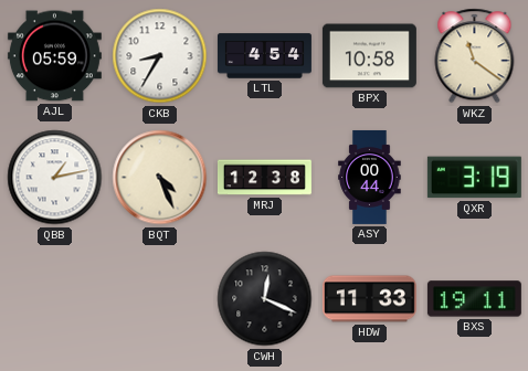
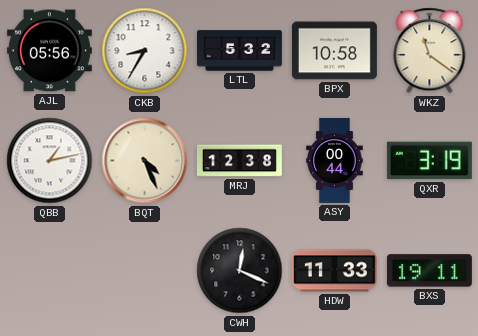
AJL: 05:59 -> 05:56 (49, 51)
LTL: 4:54 -> 5:32 (239, 51)
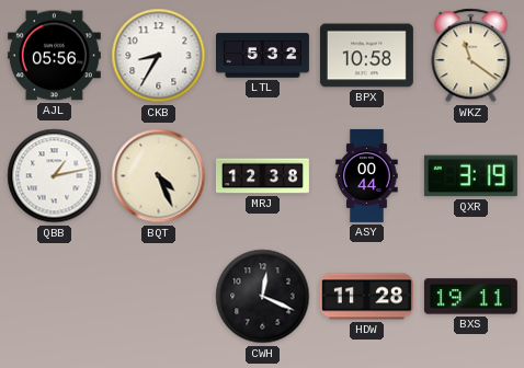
HDW: 11:33 -> 11:28 (366, 297)
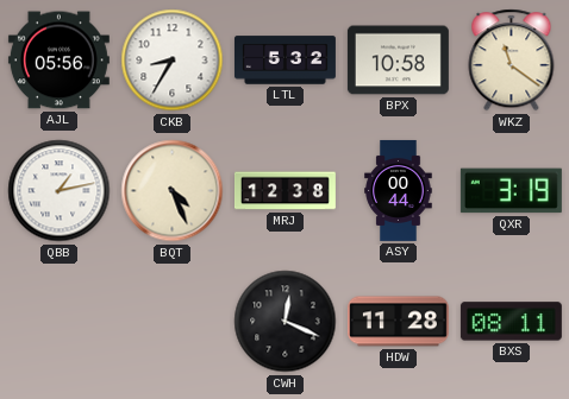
BXS: 19:11 -> 08:11 (511, 322)
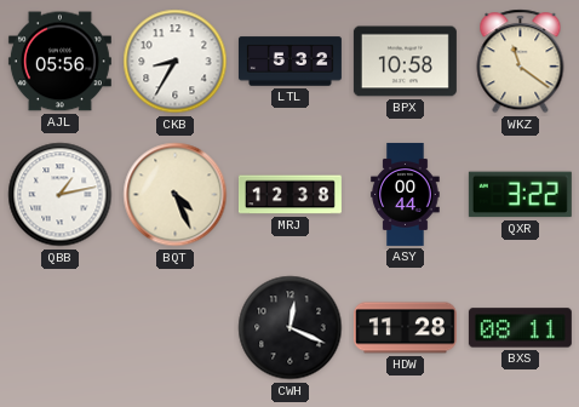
QXR: 3:19 -> 3:22 (520, 195)
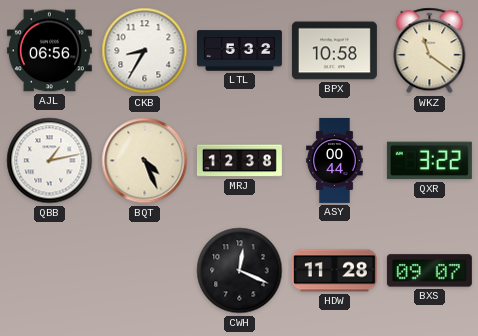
AJL: 05:56 -> 06:56 (49, 51)
BXS: 08:11 -> 09:07 (429, 271)
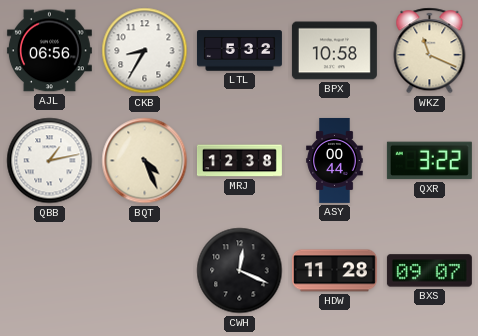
WKZ: 11:21 -> 11:19 (430, 51)
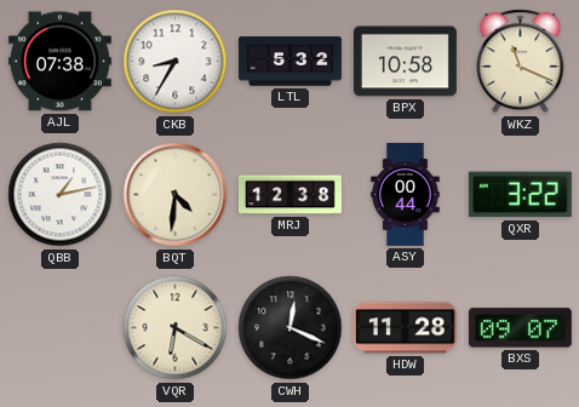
AJL: 06:56 -> 07:38 (59, 62)
BQT: 4:26 -> 4:31 (176, 195)
VQR: none -> 6:20 (176, 328)
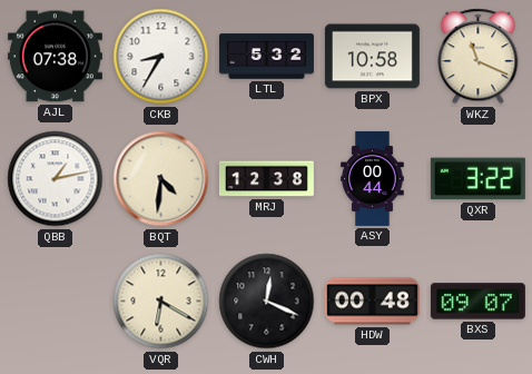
HDW: 11:28 -> 00:48 (372, 302)
